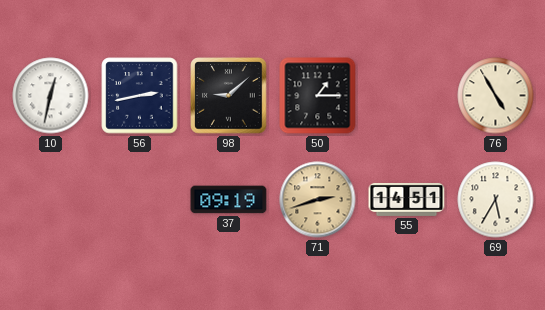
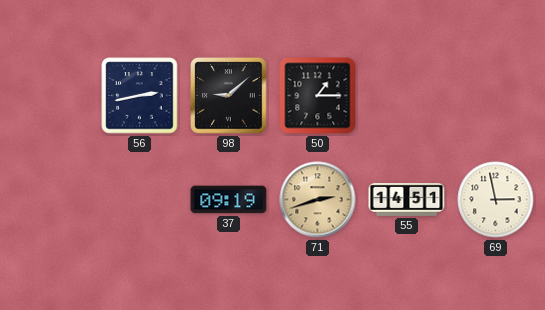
10: 12:32 -> none (51, 96)
76: 4:55 -> none (496, 96)
69: 5:35 -> 2:58 (496, 200)
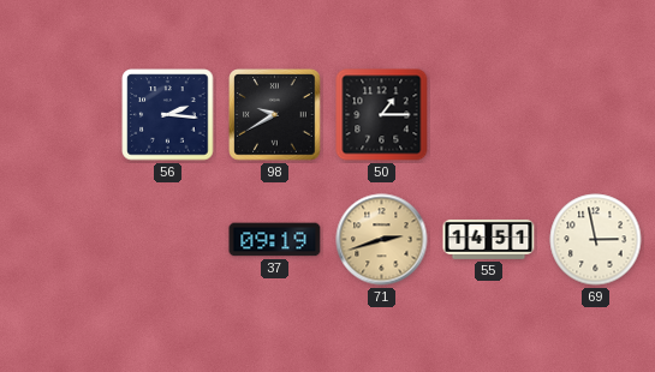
56: 2:43 -> 2:16 (168, 115)
98: 9:08 -> 9:40 (275, 115)
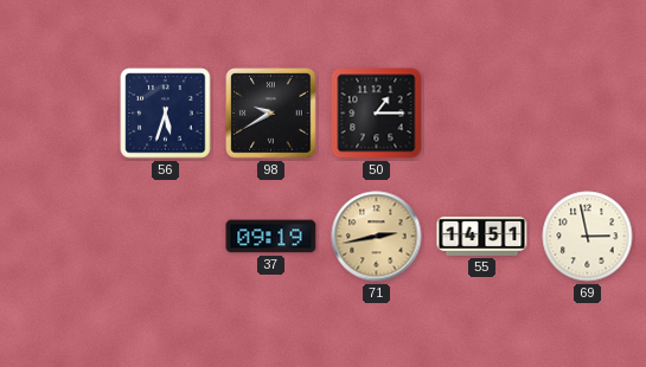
56: 2:16 -> 5:33 (166, 114)
71: 2:42 -> 2:43 (377, 237)
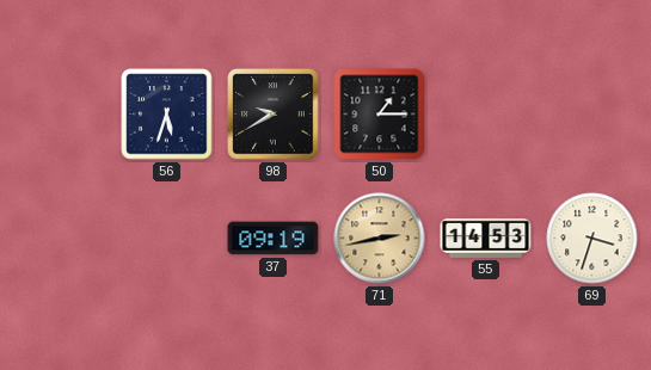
55: 14:51 -> 14:53 (486, 238)
69: 2:58 -> 3:33 (592, 239)
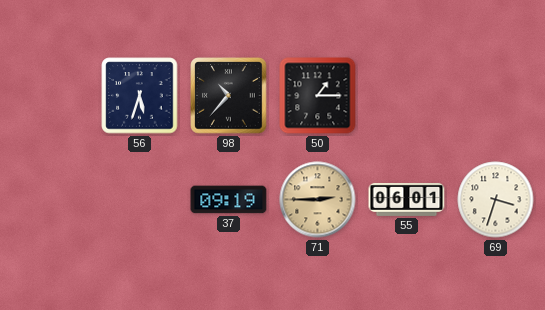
98: 9:40 -> 10:37 (229, 96)
71: 2:43 -> 2:45 (318, 200)
55: 14:53 -> 06:01 (407, 199)
